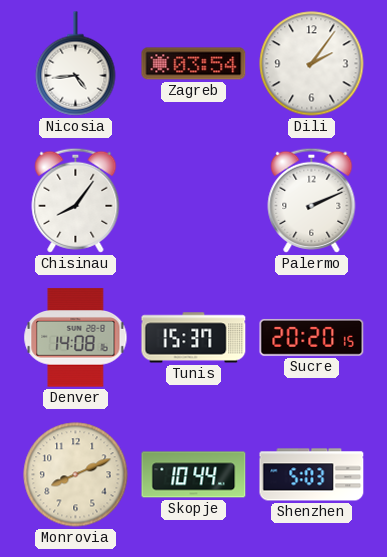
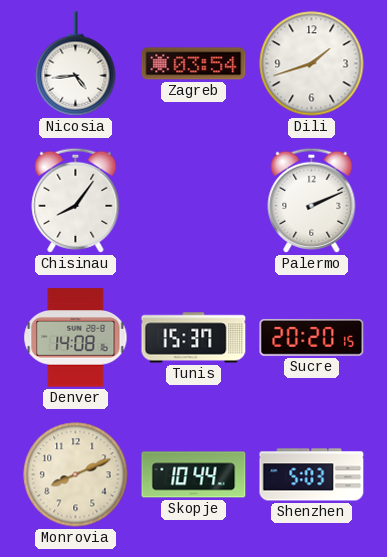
Dili: 2:06 -> 1:42 (312, 64)
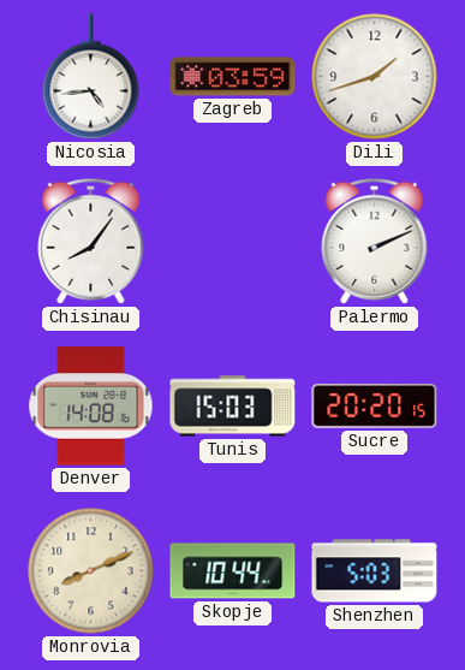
Zagreb: 03:54 -> 03:59 (233, 77)
Tunis: 15:37 -> 15:03 (233, 407)
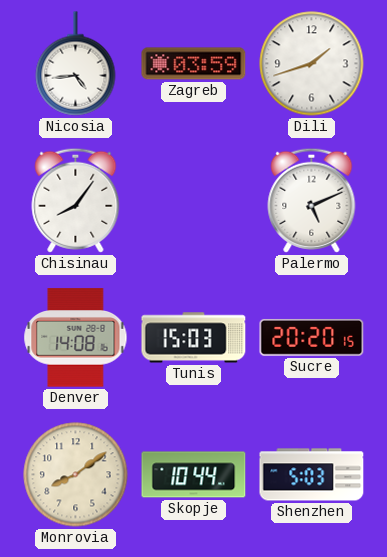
Palermo: 2:11 -> 5:11 (312, 200)
Monrovia: 8:11 -> 8:09 (76, 475)
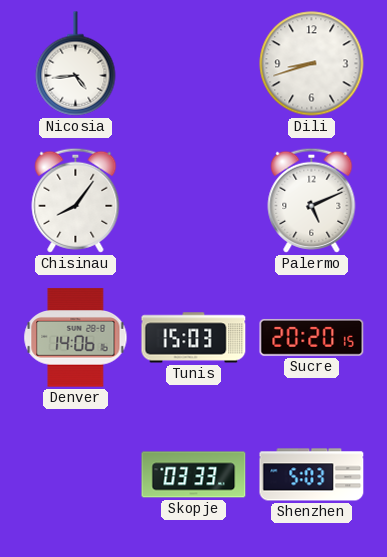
Zagreb: 03:59 -> none (194, 64)
Dili: 1:42 -> 8:42 (312, 64)
Denver: 14:08 -> 14:06 (76, 338)
Monrovia: 8:09 -> none (76, 475)
Skopje: 10:44 -> 03:33 (194, 475)
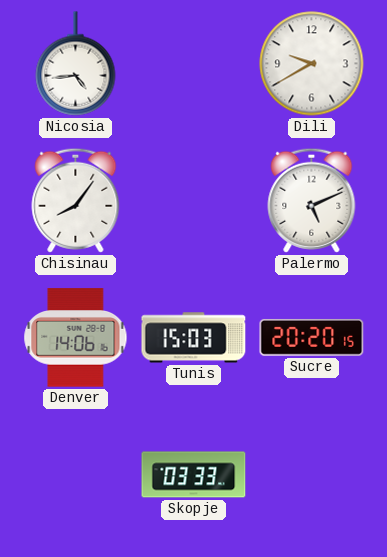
Dili: 8:42 -> 9:40 (312, 64)
Shenzhen: 5:03 -> none (312, 475)
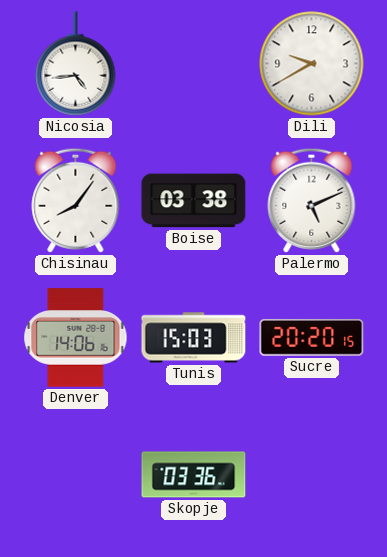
Boise: none -> 03:38 (194, 201)
Skopje: 03:33 -> 03:36 (194, 475)
